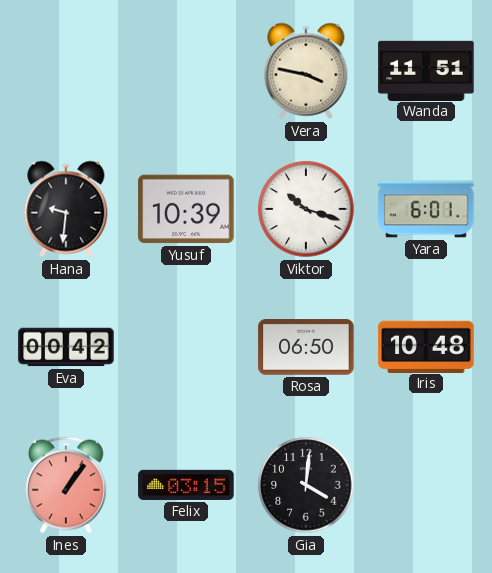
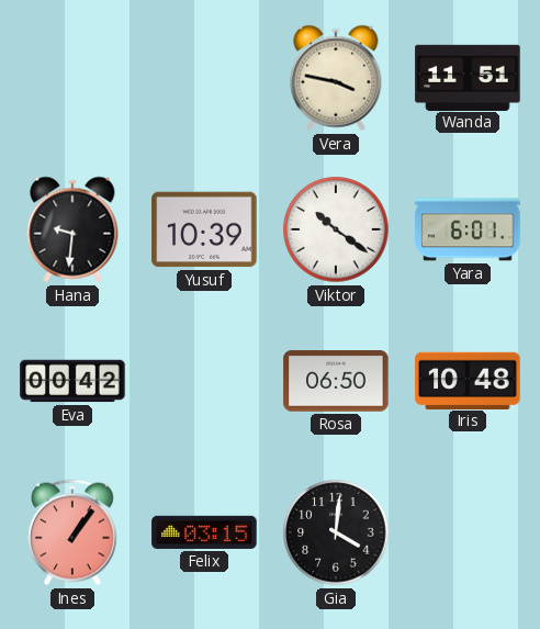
Viktor: 10:18 -> 10:21 (336, 229)
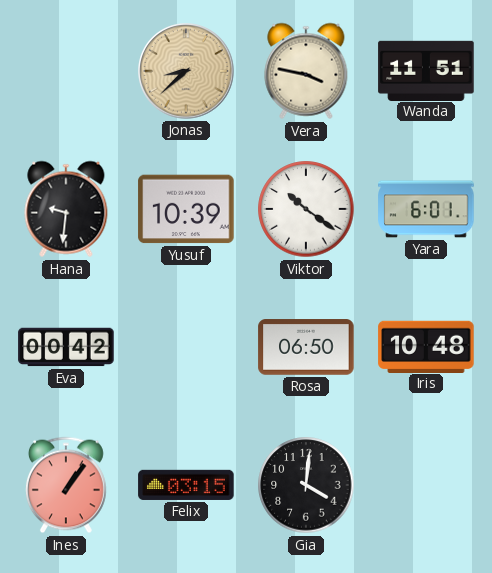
Jonas: none -> 8:38 (186, 71)
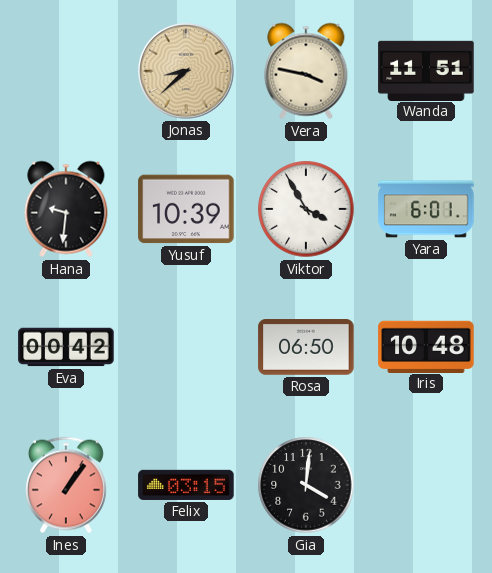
Viktor: 10:21 -> 3:55 (306, 209)
